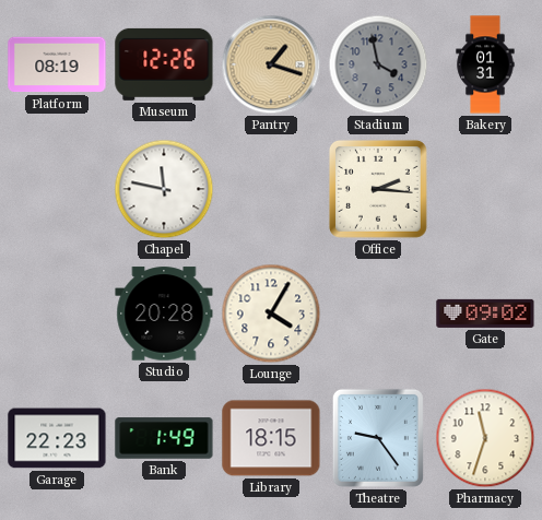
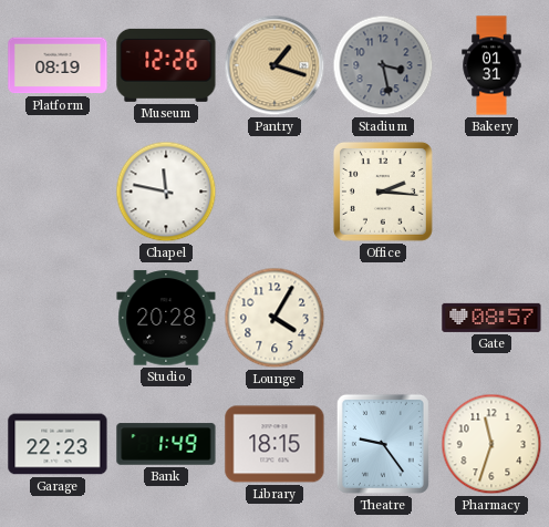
Stadium: 3:58 -> 3:28 (383, 65)
Gate: 09:02 -> 08:57 (491, 318)
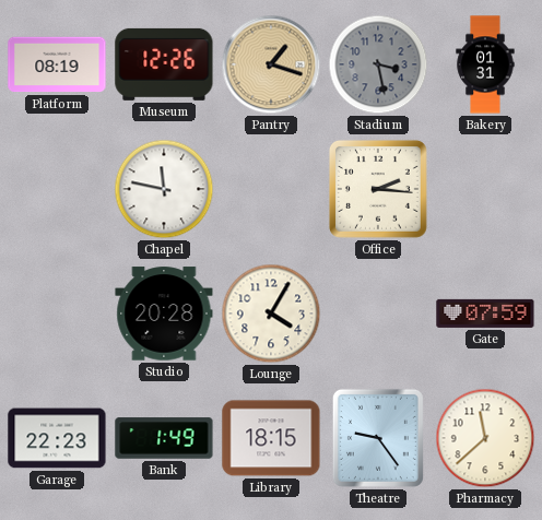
Gate: 08:57 -> 07:59 (485, 314)
Pharmacy: 11:33 -> 11:38 (485, 438)
